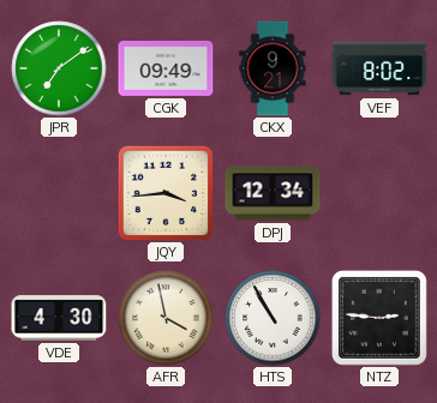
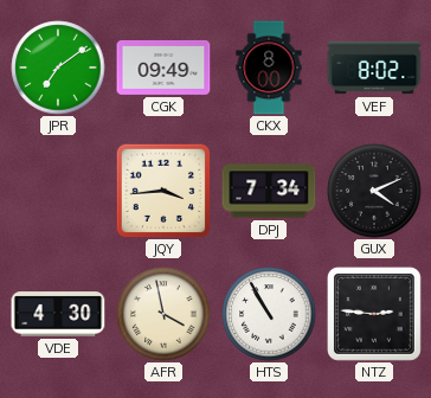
CKX: 9:21 -> 8:00 (269, 68)
DPJ: 12:34 -> 7:34 (269, 191)
GUX: none -> 4:11 (374, 191)
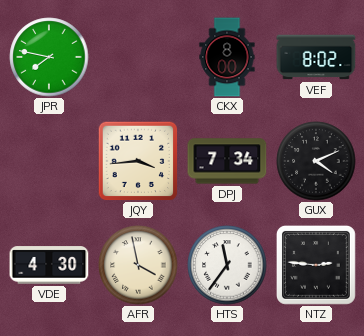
JPR: 7:09 -> 7:47 (49, 57)
CGK: 09:49 -> none (163, 68)
HTS: 10:55 -> 11:36 (227, 265)
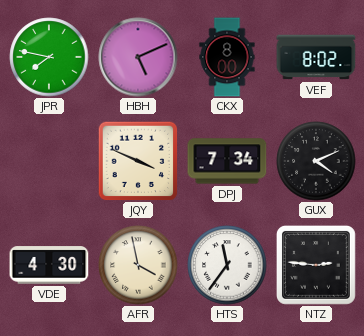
HBH: none -> 5:11 (138, 57)
JQY: 3:44 -> 3:49 (138, 161)
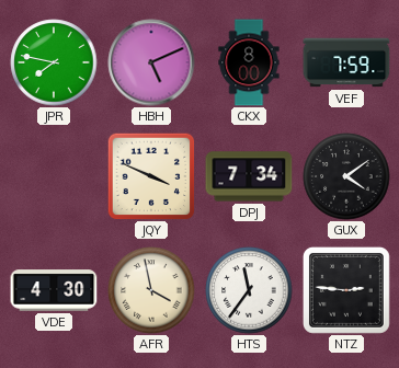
VEF: 8:02 -> 7:59 (346, 62)
GUX: 4:11 -> 4:09 (346, 176)
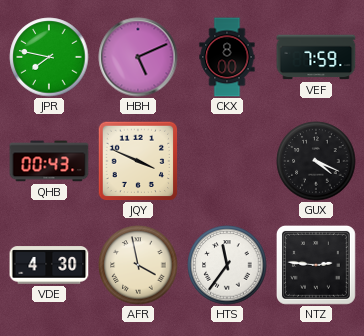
QHB: none -> 00:43 (49, 161)
DPJ: 7:34 -> none (249, 176)
GUX: 4:09 -> 4:19 (316, 161)
